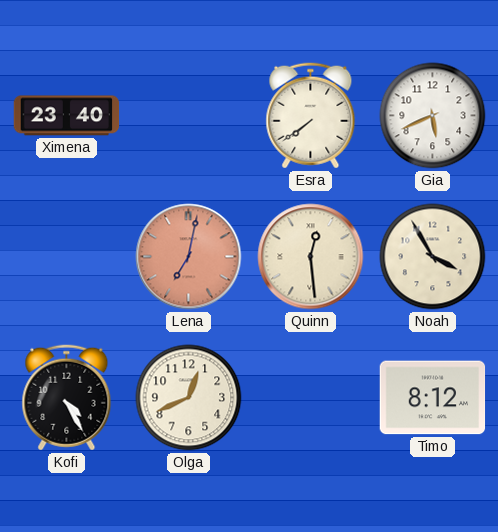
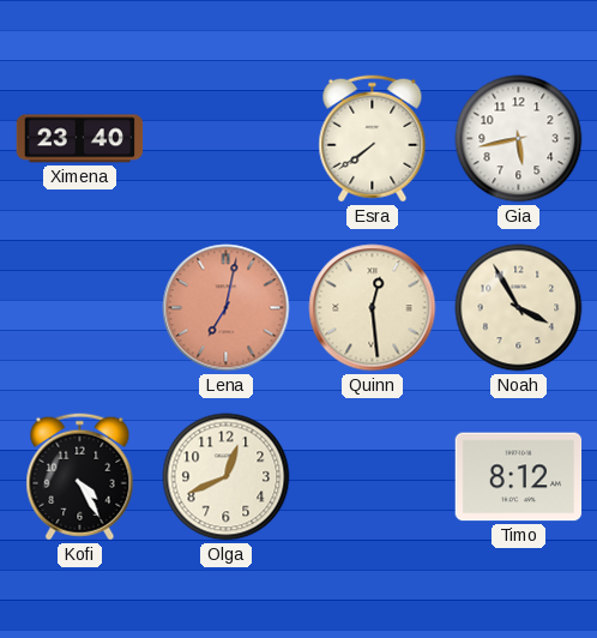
Gia: 5:41 -> 5:43 (519, 139)
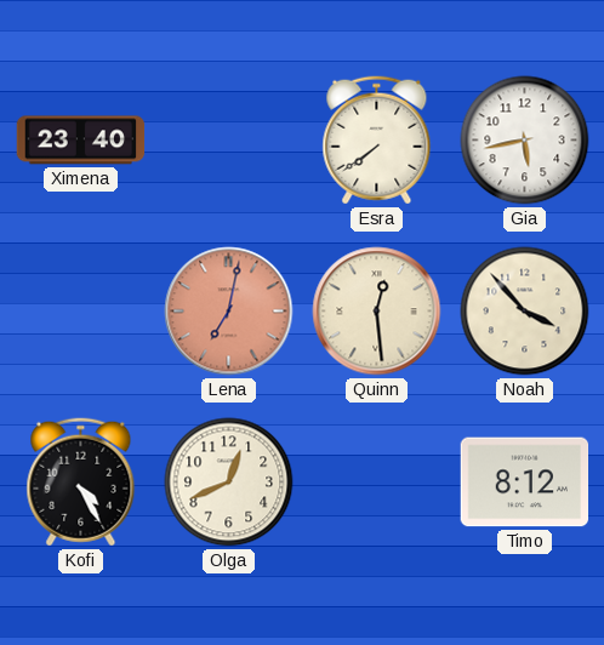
Noah: 3:55 -> 3:53 (525, 312)
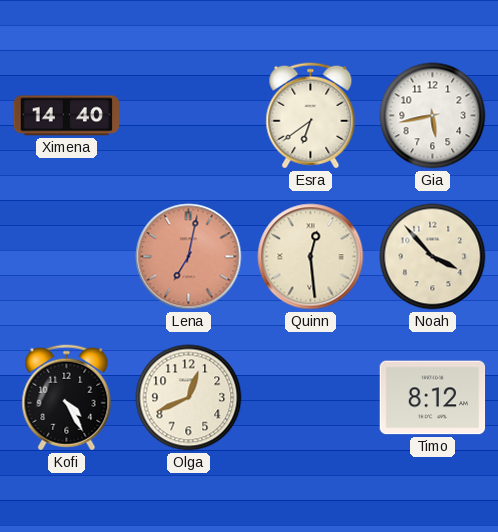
Ximena: 23:40 -> 14:40 (67, 116)
Esra: 7:39 -> 6:39 (311, 116)
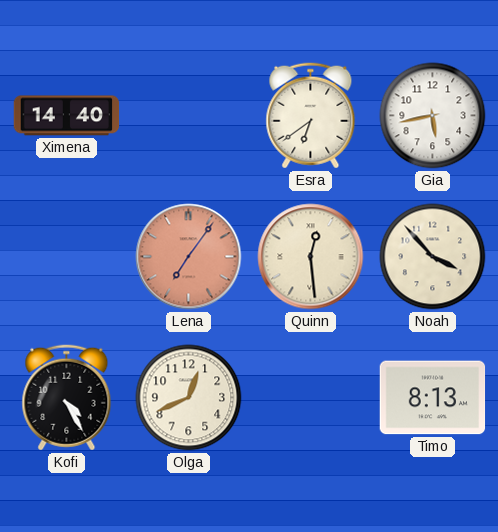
Lena: 7:02 -> 7:06 (189, 257)
Timo: 8:12 -> 8:13 (433, 398)
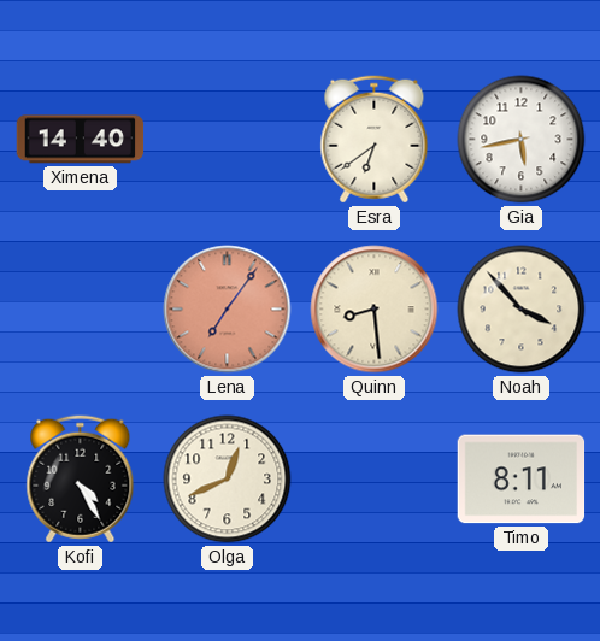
Quinn: 12:29 -> 8:29 (375, 310)
Timo: 8:13 -> 8:11 (522, 480)
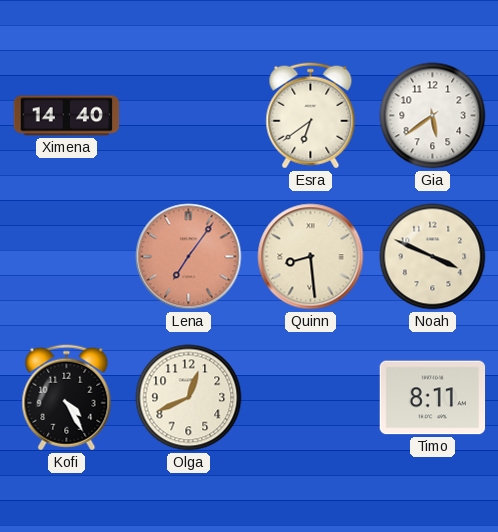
Gia: 5:43 -> 5:39 (433, 116)
Noah: 3:53 -> 3:49 (433, 257)
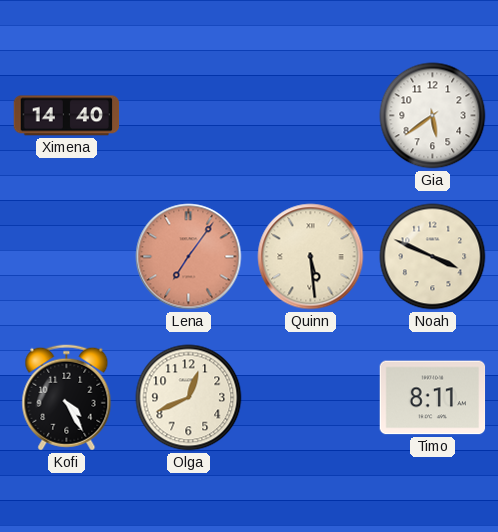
Esra: 6:39 -> none (311, 116)
Quinn: 8:29 -> 5:29 (311, 257)
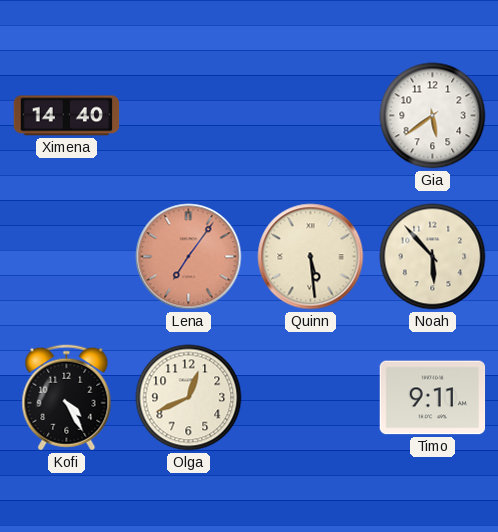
Noah: 3:49 -> 5:53 (433, 257)
Timo: 8:11 -> 9:11 (433, 398)
